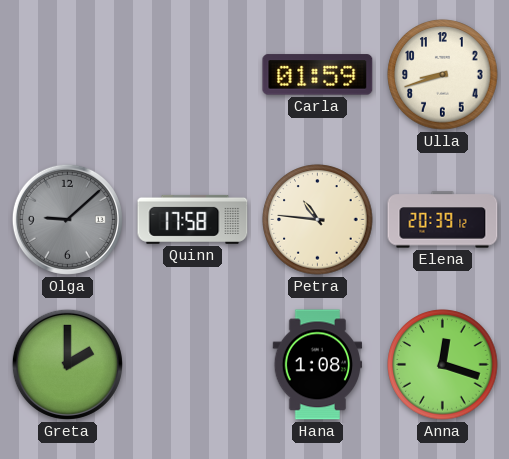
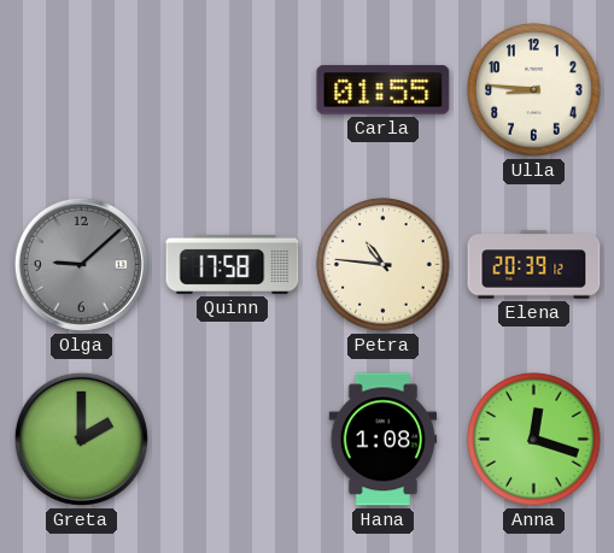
Carla: 01:59 -> 01:55 (384, 90)
Ulla: 8:42 -> 8:46 (534, 90)
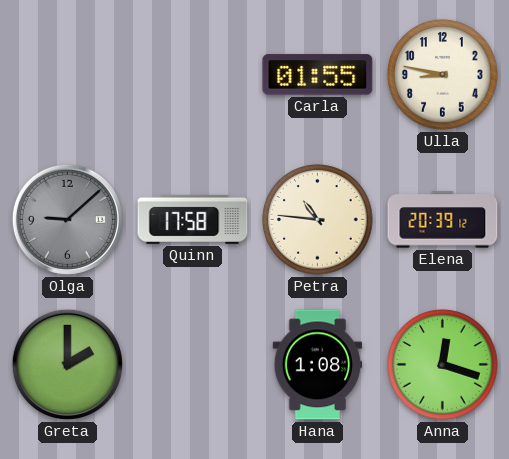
Ulla: 8:46 -> 8:47 (443, 75)
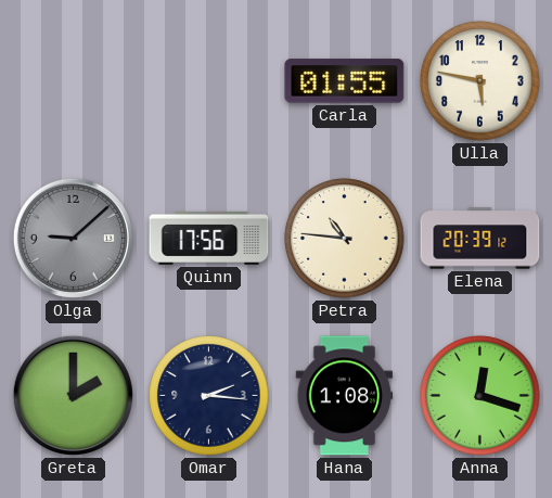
Ulla: 8:47 -> 5:47 (480, 81)
Quinn: 17:58 -> 17:56 (209, 238)
Omar: none -> 2:16 (209, 396)
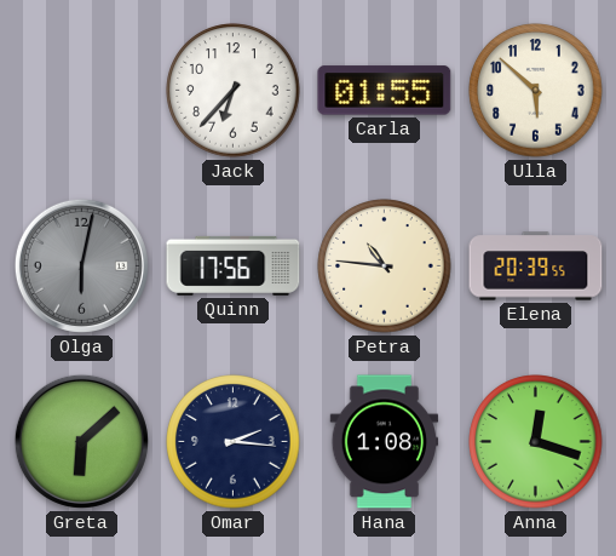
Jack: none -> 6:37 (234, 91)
Ulla: 5:47 -> 5:52 (536, 91)
Olga: 9:08 -> 6:02 (81, 265)
Elena: 20:39:12 -> 20:39:55 (536, 266)
Greta: 2:00 -> 6:08 (81, 441)
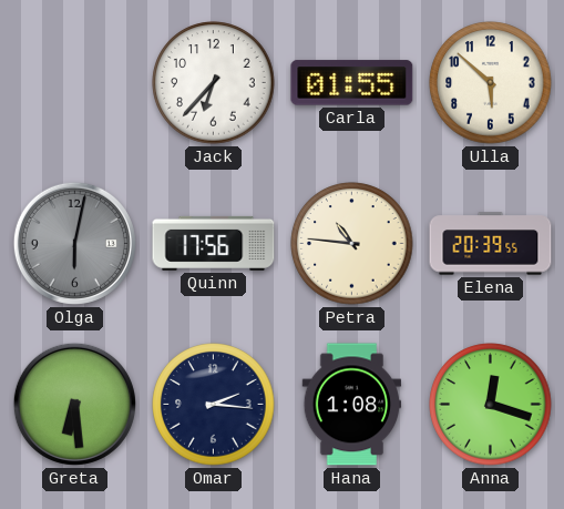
Greta: 6:08 -> 6:29 (74, 404)
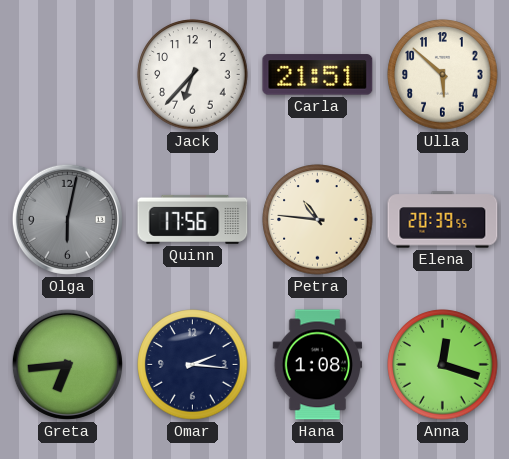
Carla: 01:55 -> 21:51 (318, 75)
Greta: 6:29 -> 6:44 (67, 364)
